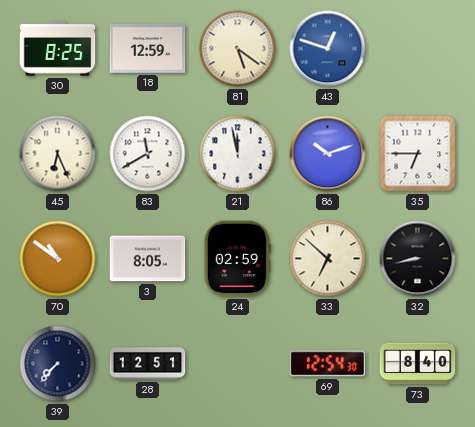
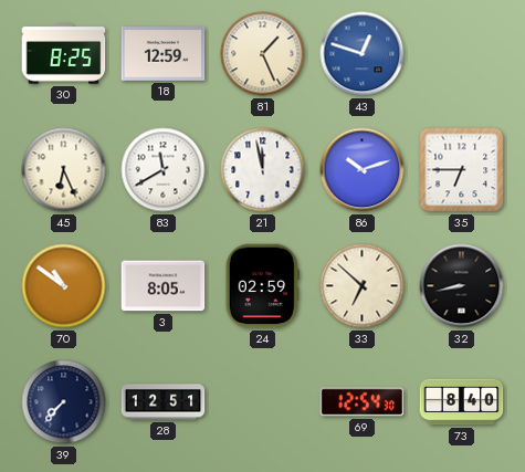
81: 5:21 -> 1:26 (263, 54)
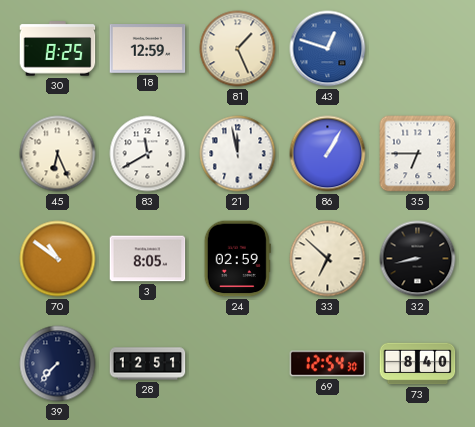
86: 10:12 -> 1:05 (328, 154)
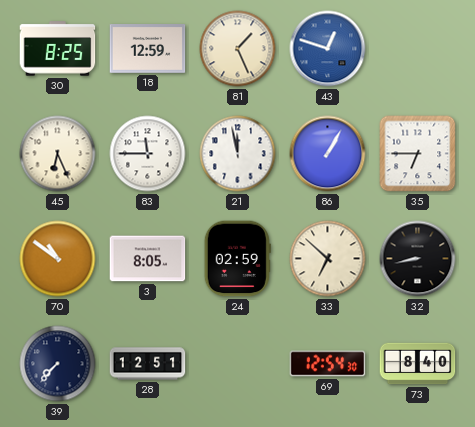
83: 11:40 -> 11:45 (148, 154)
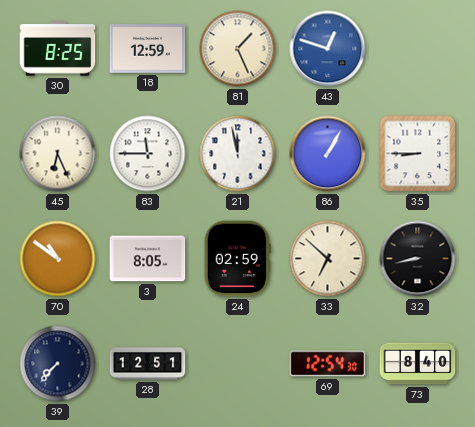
35: 6:45 -> 8:45 (418, 154)
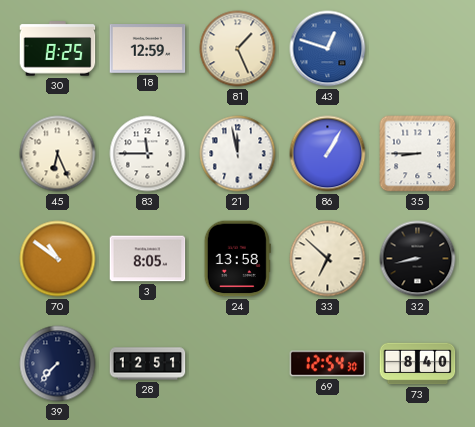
24: 02:59 -> 13:58 (237, 259)
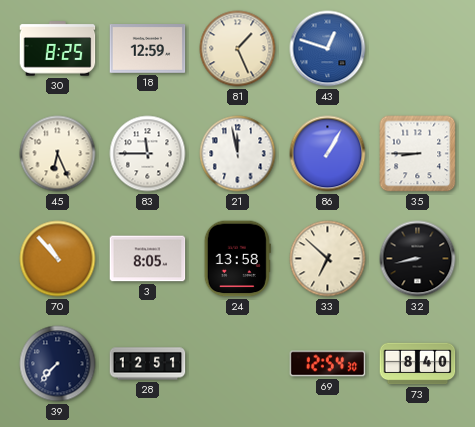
70: 10:51 -> 10:53 (58, 259)
